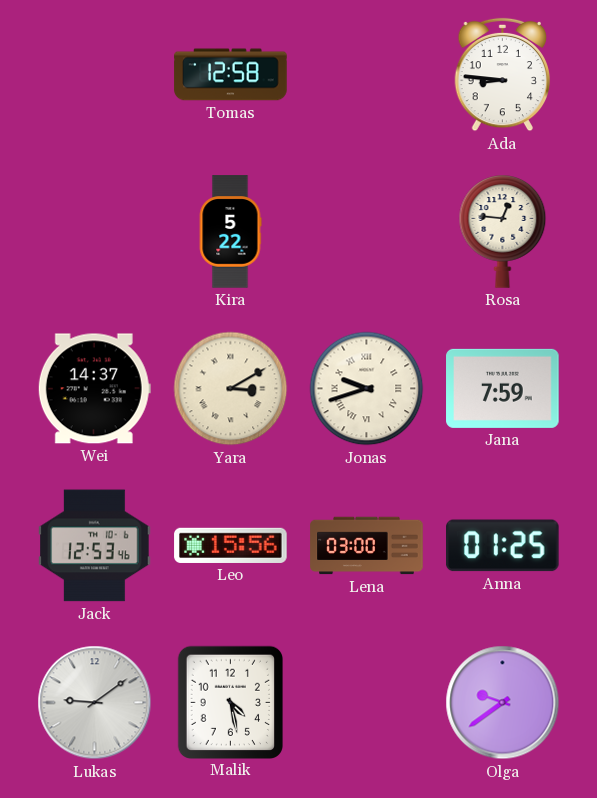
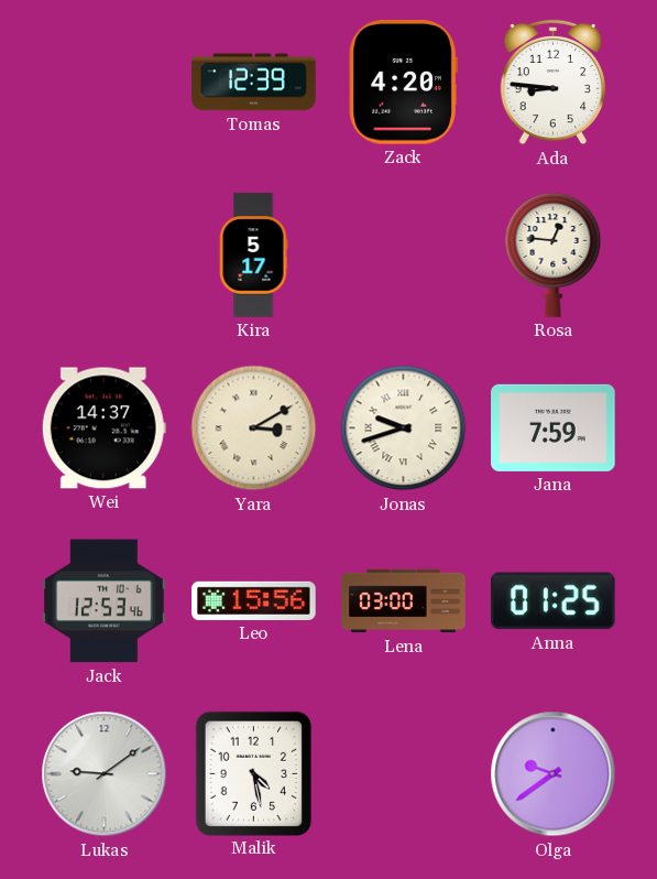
Tomas: 12:58 -> 12:39 (254, 83)
Zack: none -> 4:20 (403, 83)
Kira: 5:22 -> 5:17 (253, 256)
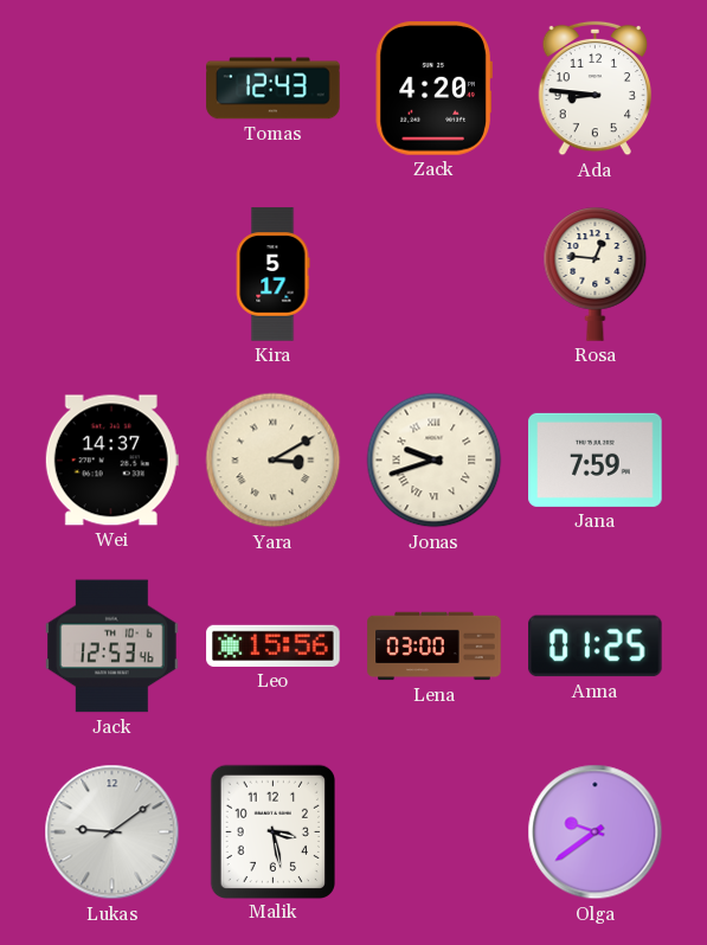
Tomas: 12:39 -> 12:43 (274, 89)
Malik: 4:28 -> 3:28 (272, 831)
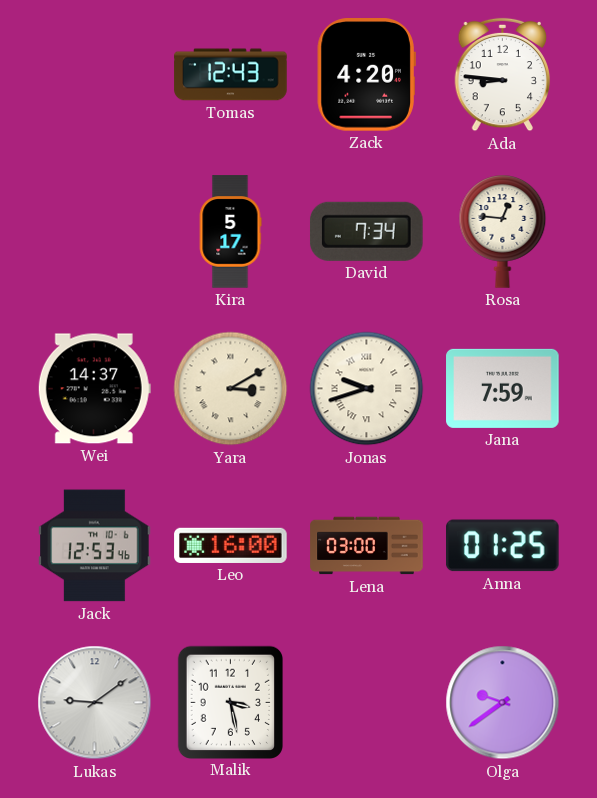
David: none -> 7:34 (366, 231)
Leo: 15:56 -> 16:00 (231, 545)
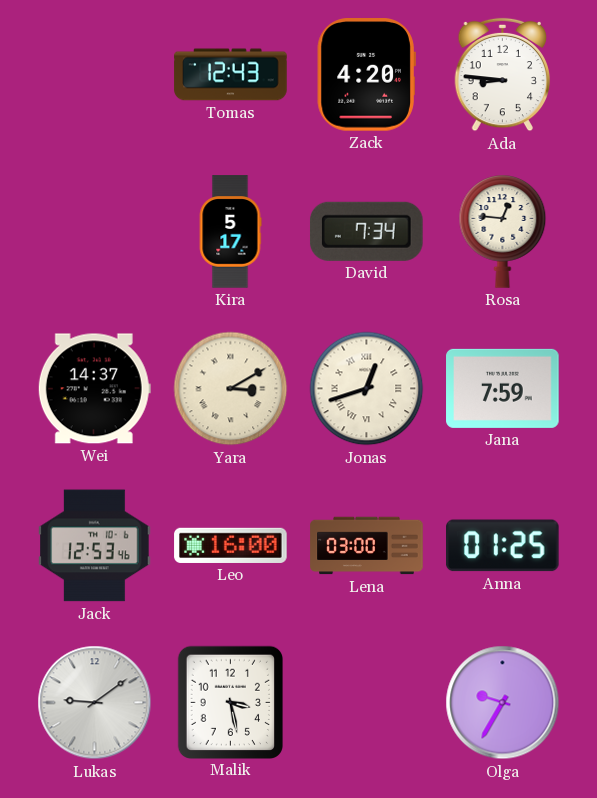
Jonas: 9:42 -> 12:42 (367, 389)
Olga: 9:39 -> 9:35 (503, 703)
